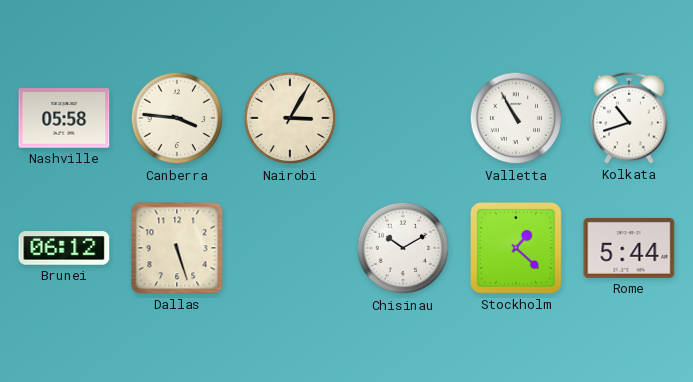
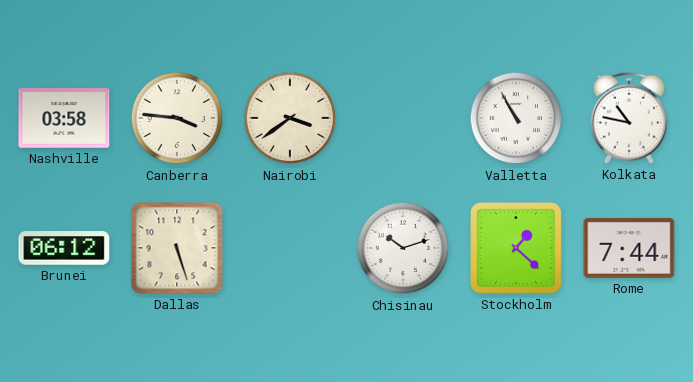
Nashville: 05:58 -> 03:58 (64, 119)
Nairobi: 3:05 -> 3:39 (290, 118)
Kolkata: 10:42 -> 10:47 (629, 118)
Chisinau: 10:10 -> 10:12 (403, 248)
Rome: 5:44 -> 7:44 (629, 248)
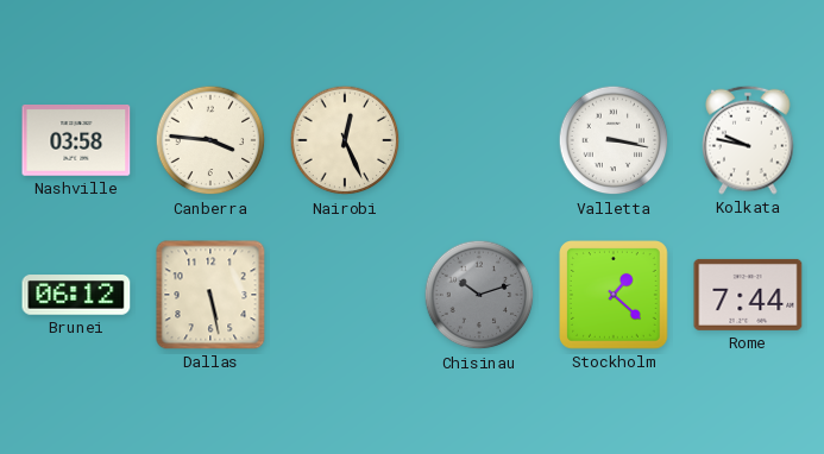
Nairobi: 3:39 -> 12:26 (345, 140)
Valletta: 10:55 -> 3:17 (614, 140)
Kolkata: 10:47 -> 9:47 (748, 140)
Dallas: 5:27 -> 5:28 (210, 295)
Chisinau dial: white -> grey (479, 295)
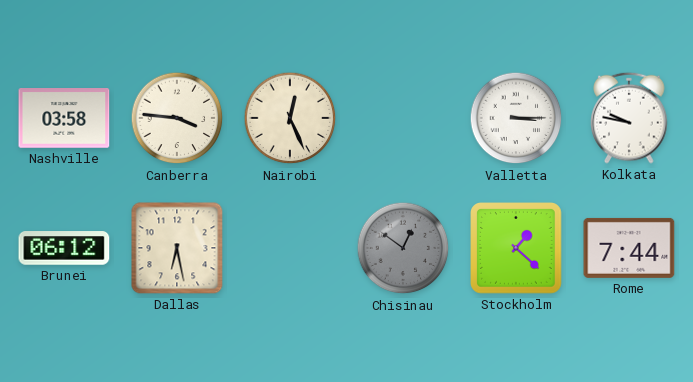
Valletta: 3:17 -> 3:15 (516, 118)
Dallas: 5:28 -> 6:28 (177, 248)
Chisinau: 10:12 -> 12:51 (403, 248)
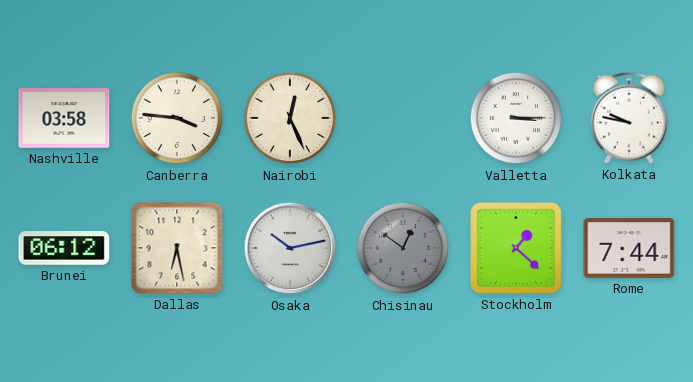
Osaka: none -> 10:13 (290, 248)
